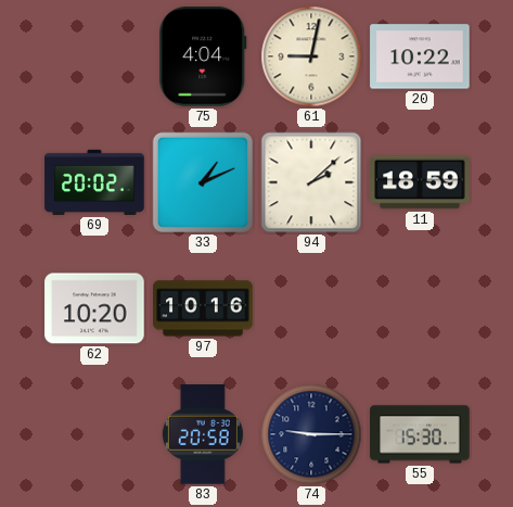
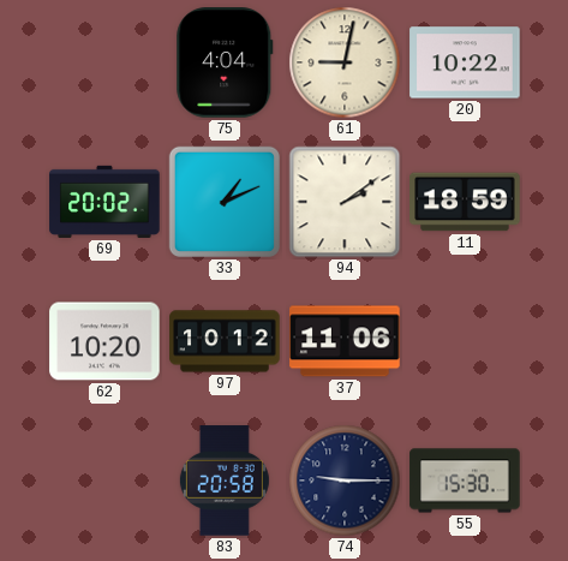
94: 2:08 -> 2:09 (345, 202)
97: 10:16 -> 10:12 (225, 341)
37: none -> 11:06 (345, 341)
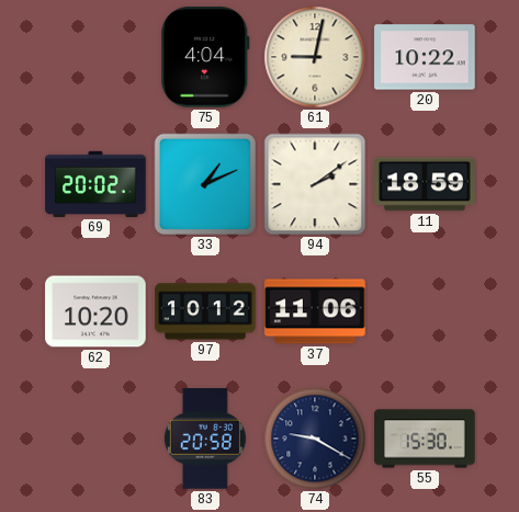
74: 9:15 -> 9:20 (315, 439)
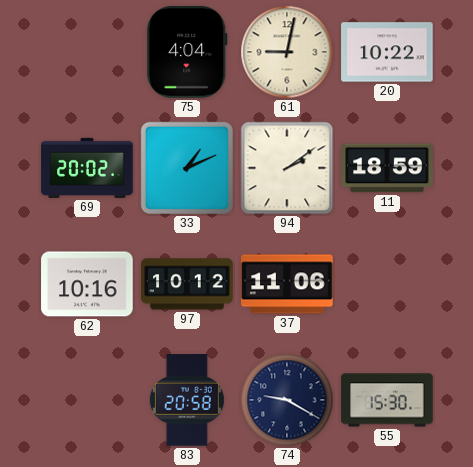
62: 10:20 -> 10:16 (87, 284)
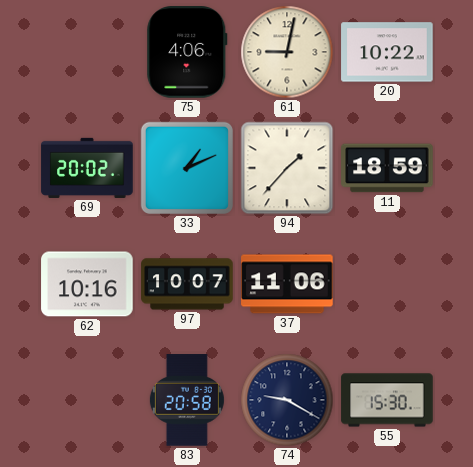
75: 4:04 -> 4:06 (187, 52)
94: 2:09 -> 1:37 (287, 168)
97: 10:12 -> 10:07 (187, 284)
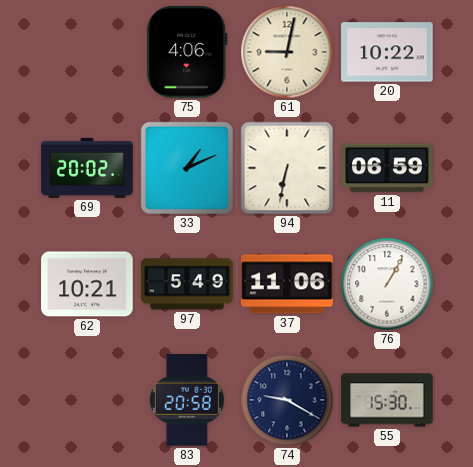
94: 1:37 -> 6:32 (287, 168)
11: 18:59 -> 06:59 (387, 168)
62: 10:16 -> 10:21 (87, 284)
97: 10:07 -> 5:49 (187, 284)
76: none -> 1:05 (387, 284)
